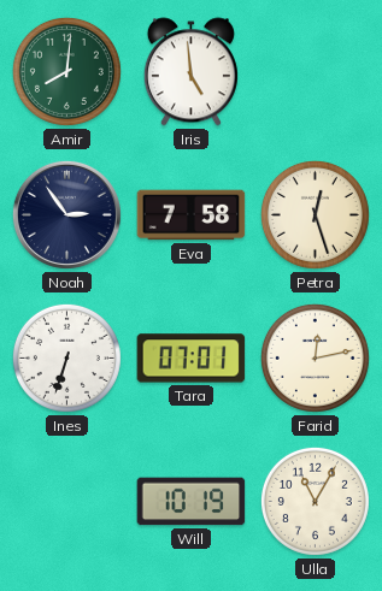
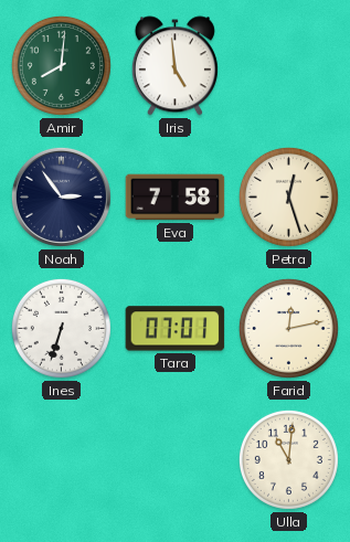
Will: 10:19 -> none (192, 502)
Ulla: 11:05 -> 11:01 (288, 459)
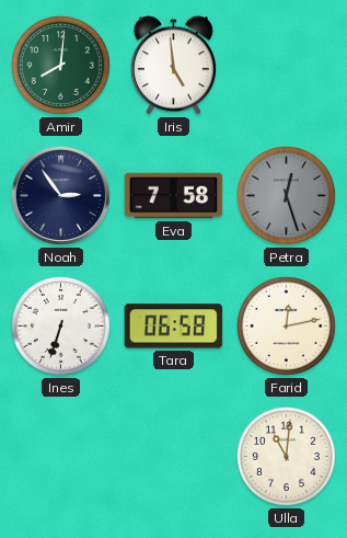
Petra dial: cream -> grey (286, 195)
Tara: 07:01 -> 06:58 (174, 327)
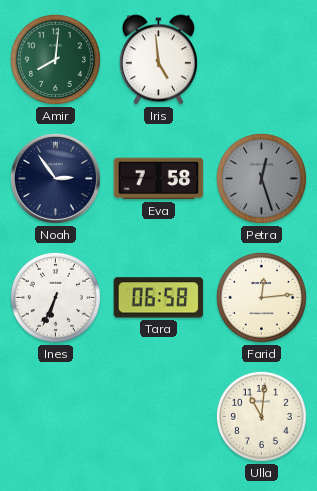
Ines: 6:33 -> 6:34 (55, 297)
Farid: 12:13 -> 12:14 (261, 297)
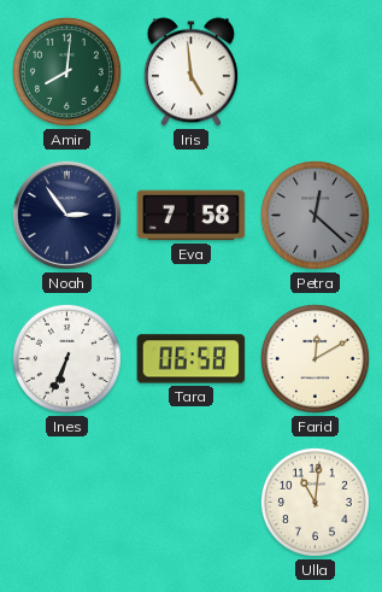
Petra: 12:27 -> 12:22 (315, 215)
Farid: 12:14 -> 12:10 (315, 358)
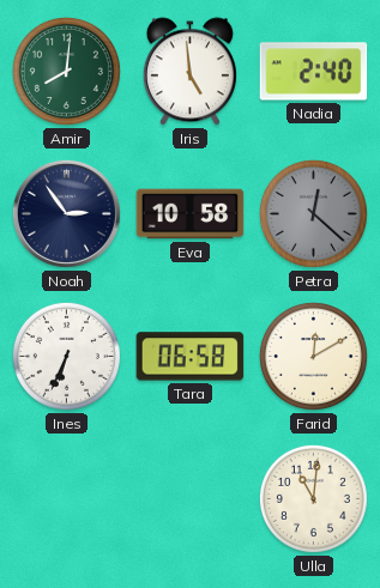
Nadia: none -> 2:40 (314, 72)
Eva: 7:58 -> 10:58 (191, 214)
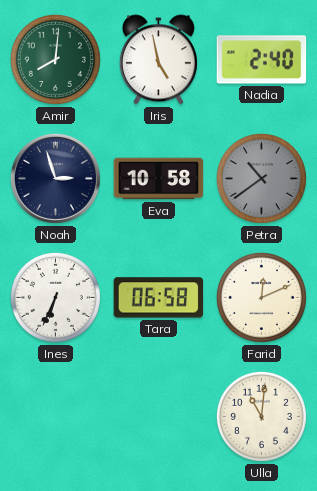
Iris: 4:59 -> 4:58 (158, 60)
Noah: 2:54 -> 2:57 (55, 178)
Petra: 12:22 -> 10:39 (261, 178)
Farid: 12:10 -> 12:11 (261, 297)
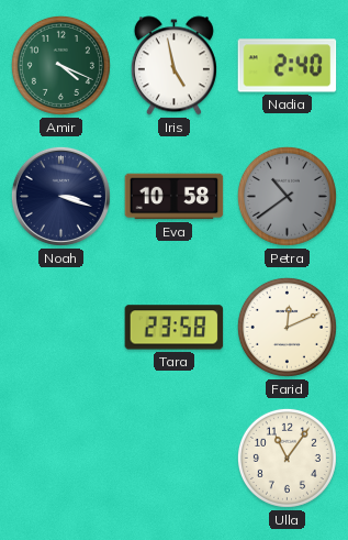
Amir: 8:01 -> 4:19 (60, 65)
Noah: 2:57 -> 3:18 (60, 196)
Ines: 6:34 -> none (55, 297)
Tara: 06:58 -> 23:58 (175, 328)
Ulla: 11:01 -> 11:06 (287, 458)
